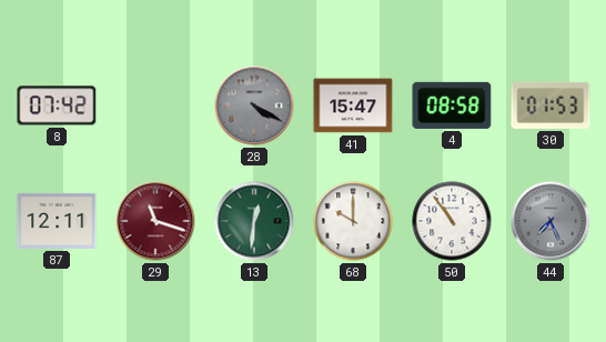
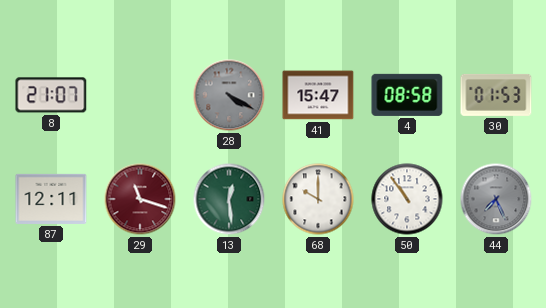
8: 07:42 -> 21:07 (51, 95)
13: 12:31 -> 12:29 (229, 199)
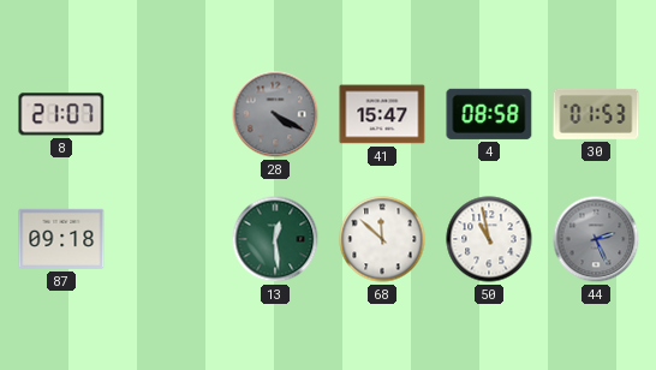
87: 12:11 -> 09:18 (61, 239)
29: 11:18 -> none (140, 199)
68: 10:00 -> 11:52 (382, 239)
50: 10:54 -> 10:58 (489, 239)
44: 7:26 -> 2:26 (596, 239)
